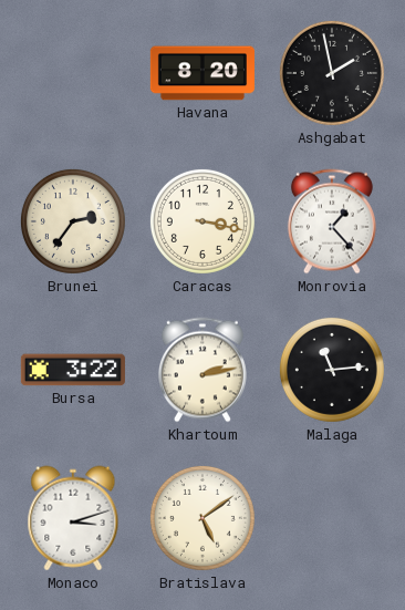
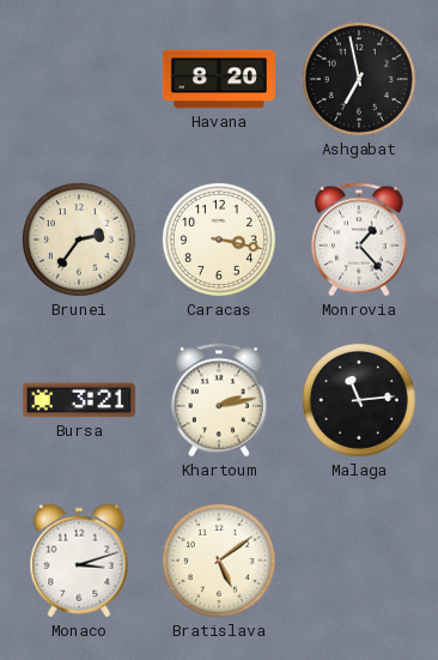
Ashgabat: 1:58 -> 6:58 (359, 79)
Bursa: 3:22 -> 3:21 (79, 400)
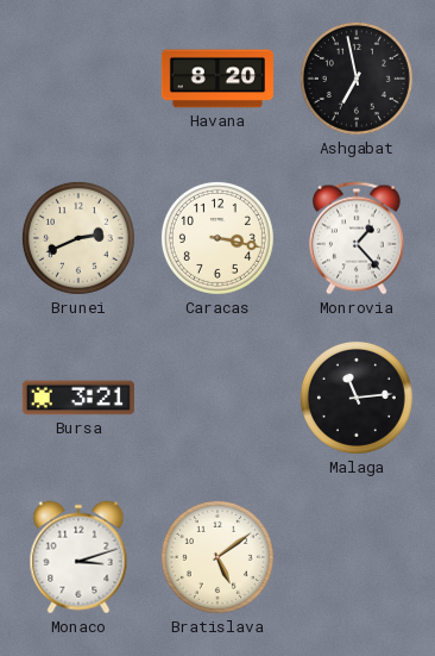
Brunei: 2:36 -> 2:41 (78, 238)
Khartoum: 2:13 -> none (219, 400)
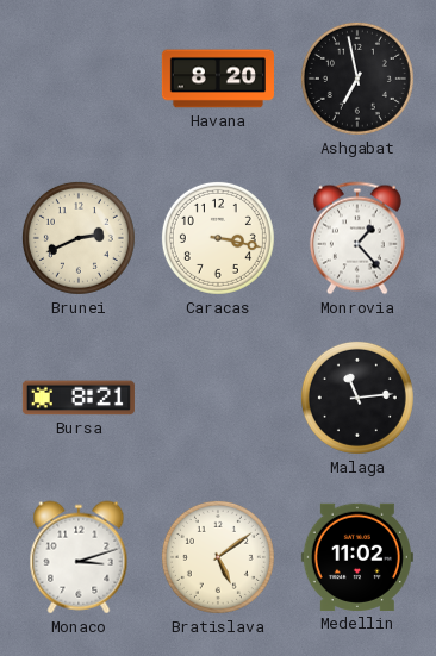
Bursa: 3:21 -> 8:21 (79, 398)
Medellin: none -> 11:02 (357, 557)
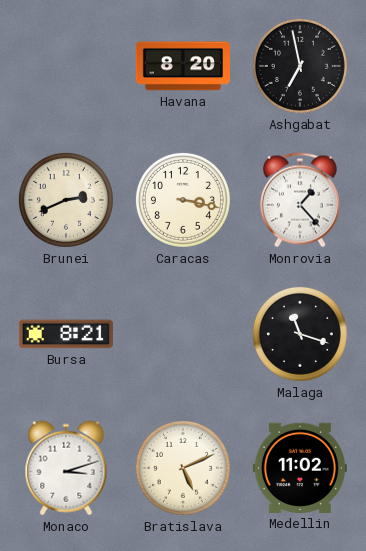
Malaga: 11:14 -> 11:18 (300, 334)
Bratislava: 5:09 -> 5:11 (183, 468)
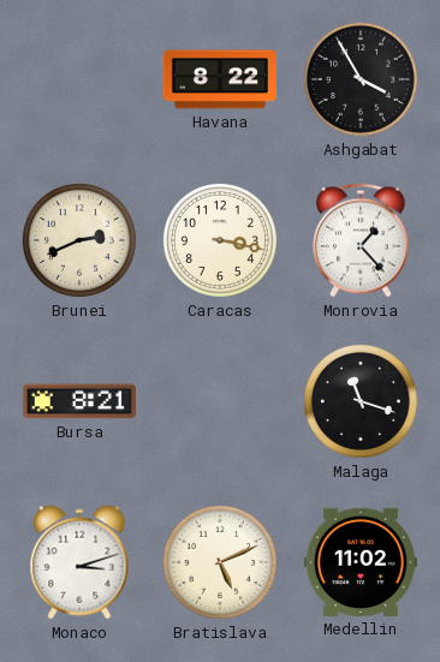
Havana: 8:20 -> 8:22 (220, 79)
Ashgabat: 6:58 -> 3:55 (361, 79)
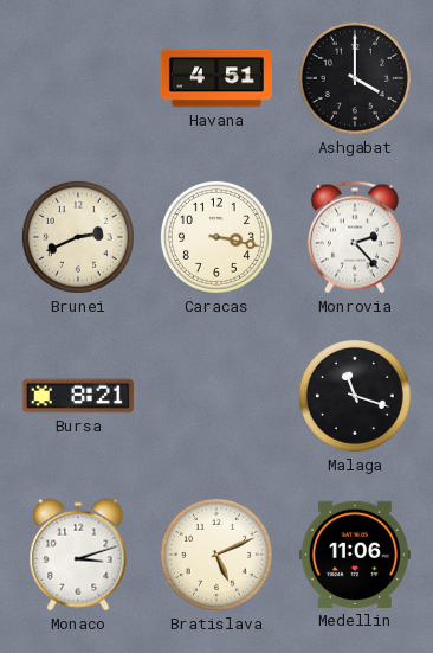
Havana: 8:22 -> 4:51 (217, 78)
Ashgabat: 3:55 -> 4:00 (355, 78)
Monrovia: 1:23 -> 2:23 (355, 237)
Medellin: 11:02 -> 11:06 (355, 555)
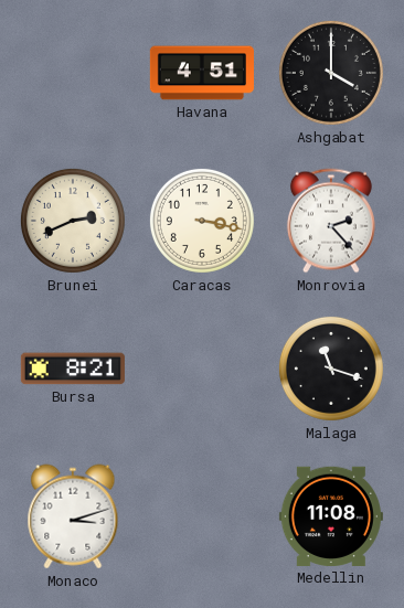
Bratislava: 5:11 -> none (217, 555)
Medellin: 11:06 -> 11:08 (331, 516)
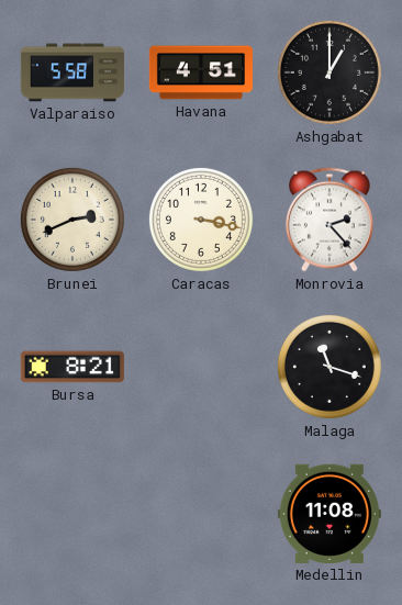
Valparaiso: none -> 5:58 (72, 72)
Ashgabat: 4:00 -> 1:00 (330, 72)
Monaco: 3:12 -> none (73, 516)
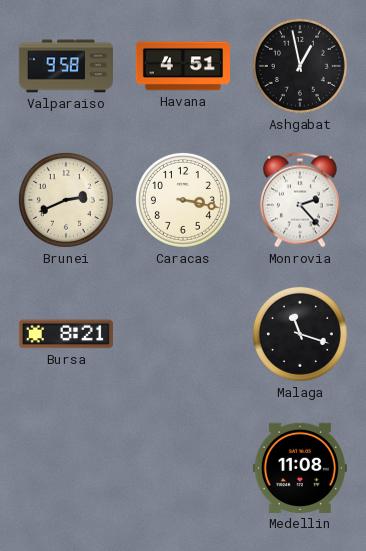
Valparaiso: 5:58 -> 9:58 (66, 66)
Ashgabat: 1:00 -> 12:58 (300, 66)
